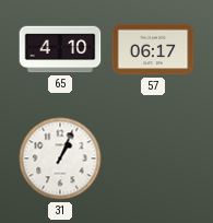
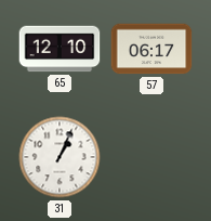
65: 4:10 -> 12:10 (60, 49)
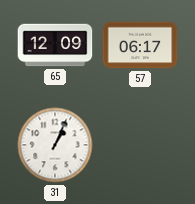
65: 12:10 -> 12:09 (55, 45)
